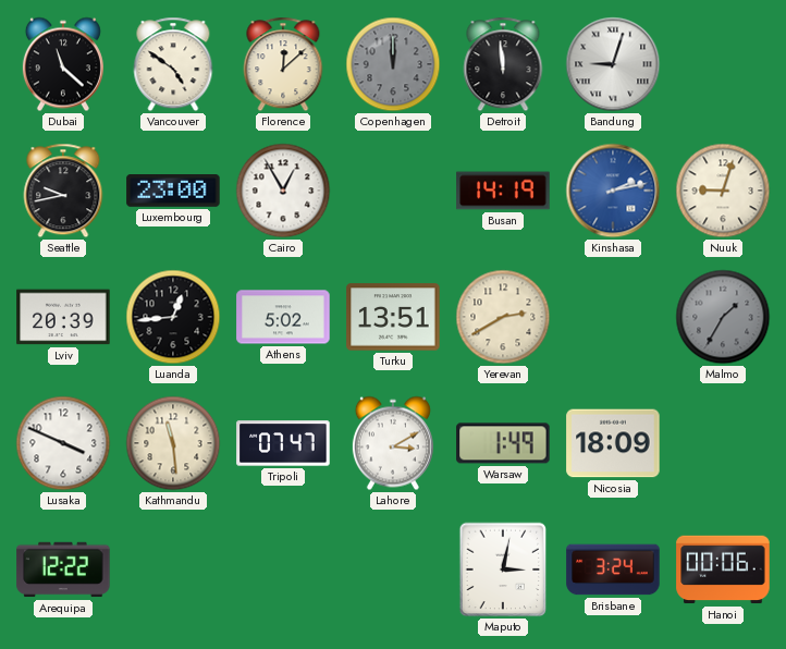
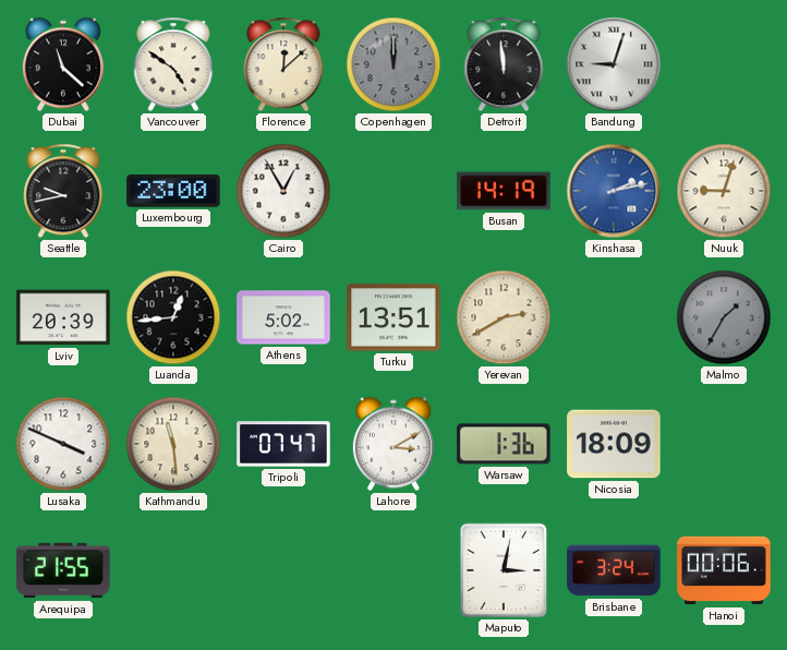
Warsaw: 1:49 -> 1:36 (504, 444)
Arequipa: 12:22 -> 21:55 (63, 570)
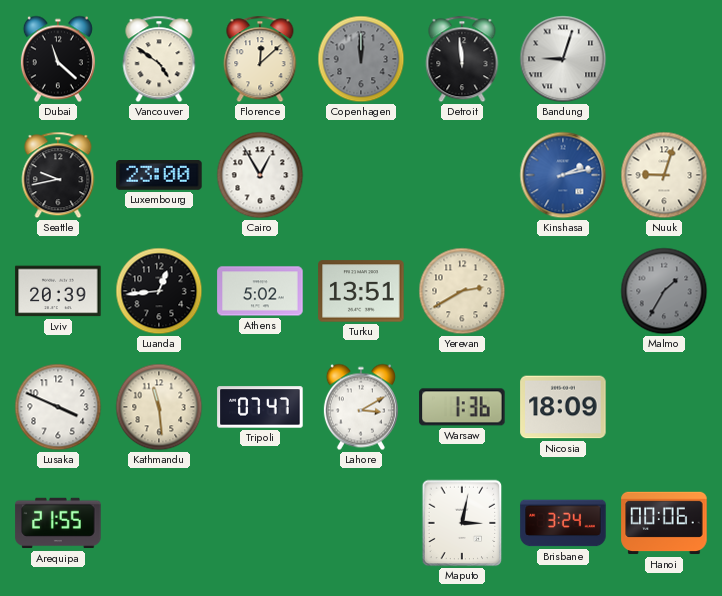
Busan: 14:19 -> none (504, 191)
